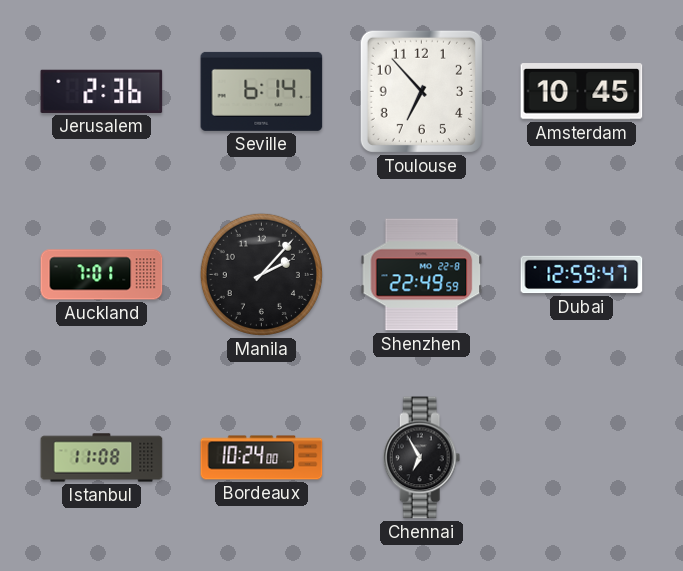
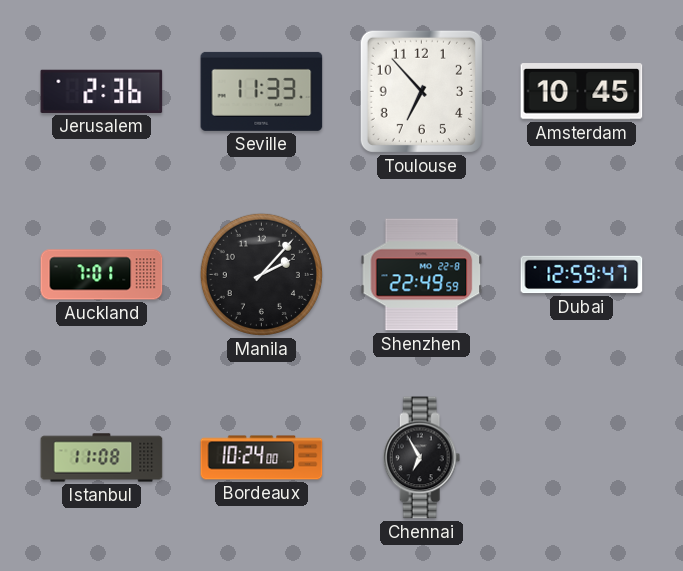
Seville: 6:14 -> 11:33 (262, 91)
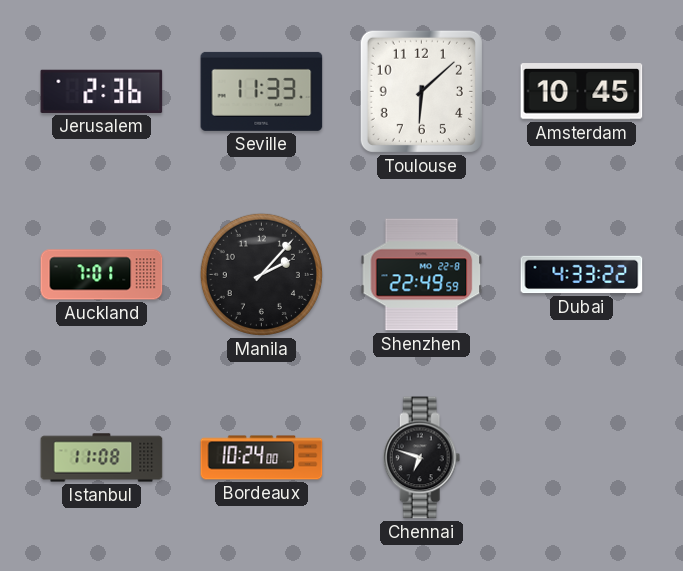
Toulouse: 6:53 -> 6:08 (421, 91)
Dubai: 12:59 -> 4:33 (582, 275)
Chennai: 6:55 -> 6:48 (422, 458)
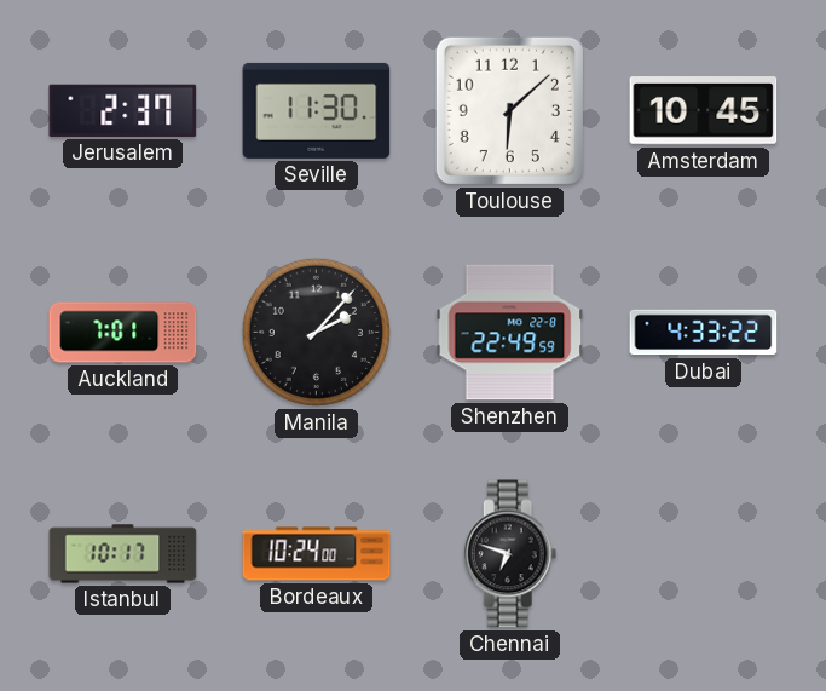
Jerusalem: 2:36 -> 2:37 (123, 110)
Seville: 11:33 -> 11:30 (317, 110)
Istanbul: 11:08 -> 10:17 (123, 554)
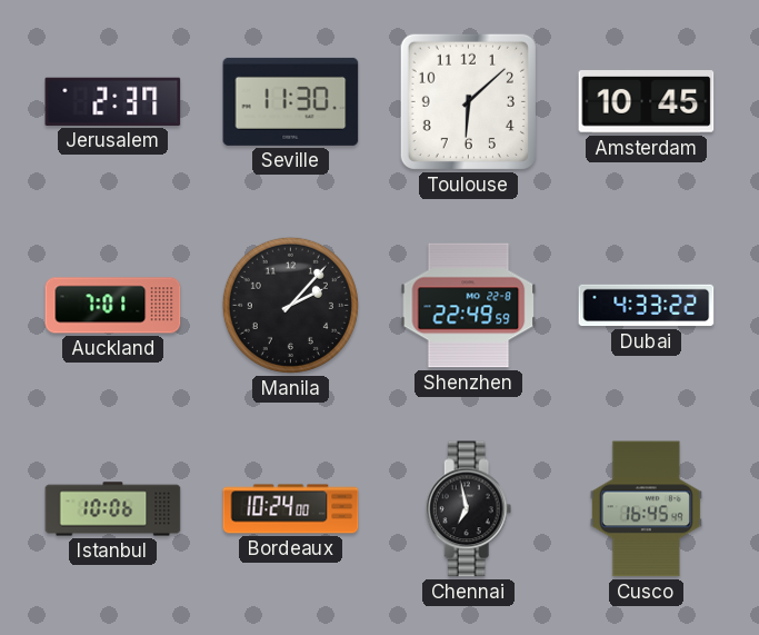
Istanbul: 10:17 -> 10:06 (113, 509)
Chennai: 6:48 -> 6:58 (469, 509)
Cusco: none -> 16:45 (646, 509)
